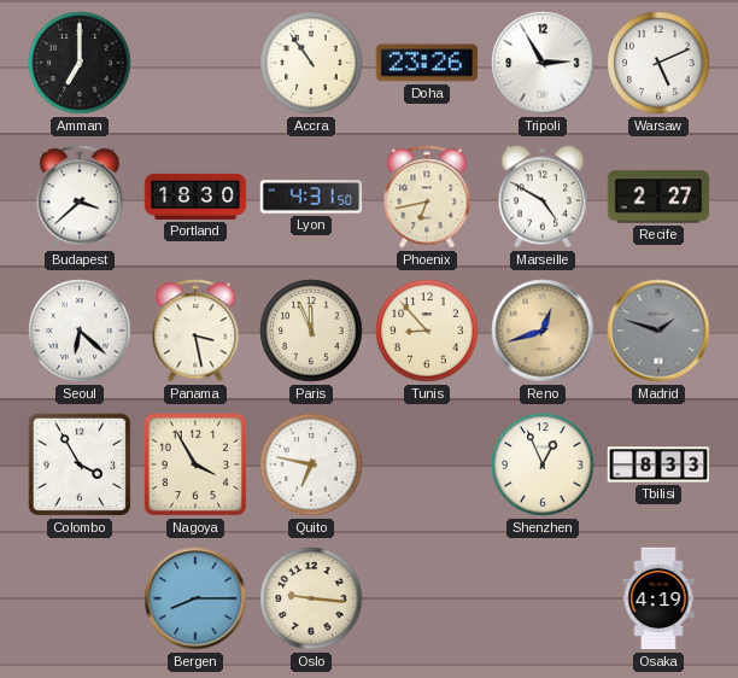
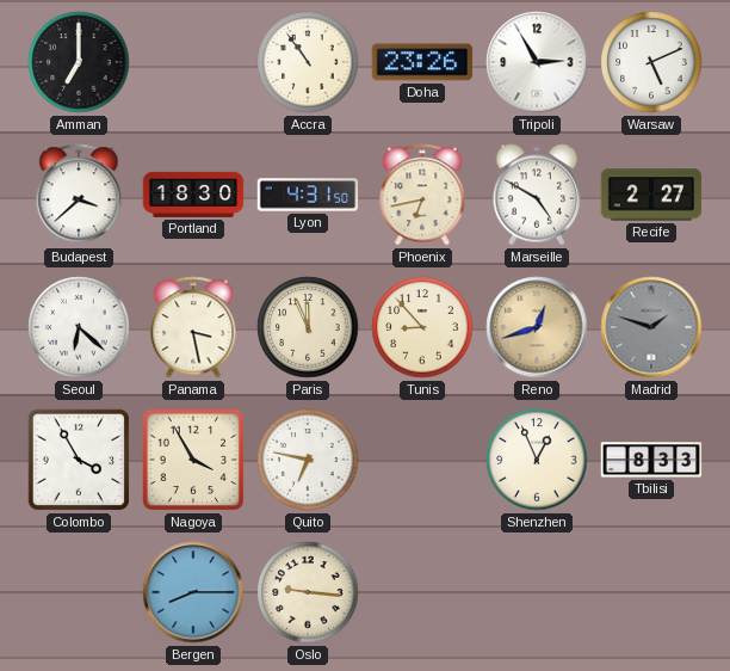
Osaka: 4:19 -> none (658, 598)
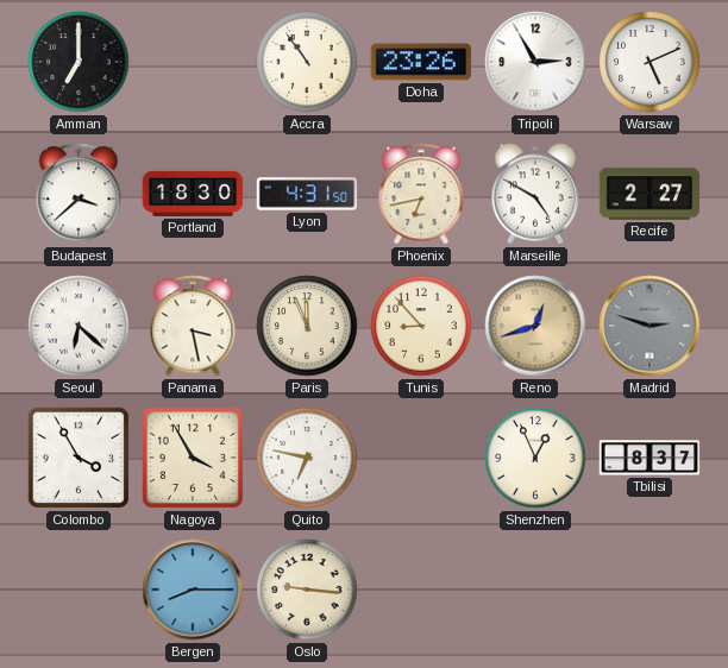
Madrid: 1:48 -> 2:48 (649, 326)
Tbilisi: 8:33 -> 8:37 (649, 458)
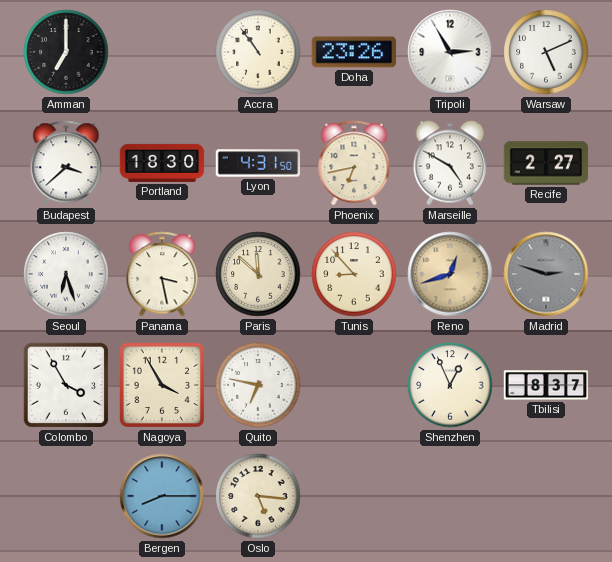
Seoul: 6:22 -> 6:27 (66, 274)
Paris: 11:56 -> 11:52 (258, 274)
Oslo: 9:16 -> 5:16 (258, 496)
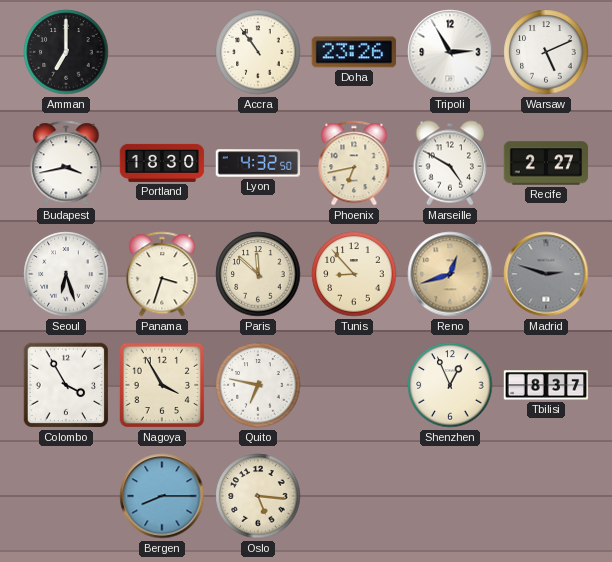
Budapest: 3:38 -> 3:43 (66, 163)
Lyon: 4:31 -> 4:32 (258, 163)
Panama: 3:28 -> 3:33 (162, 274)
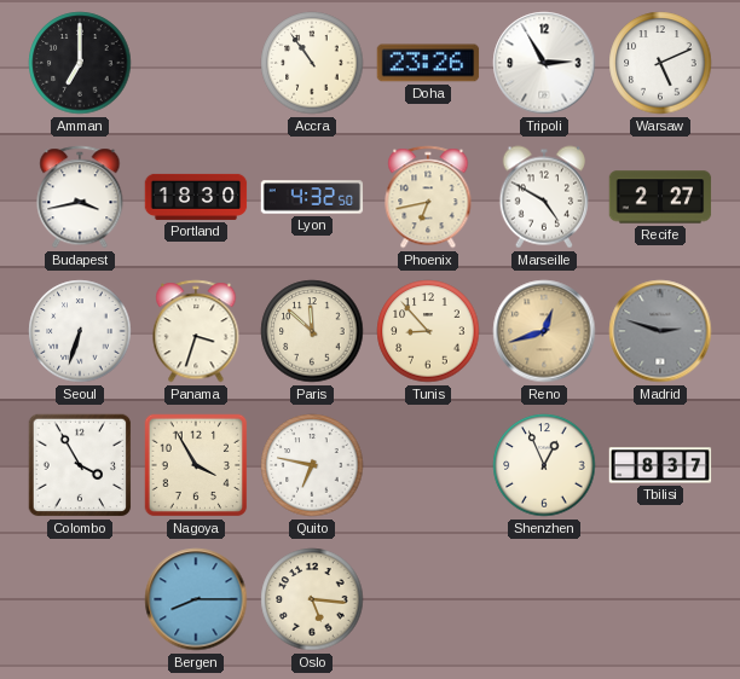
Seoul: 6:27 -> 6:33 (80, 331)
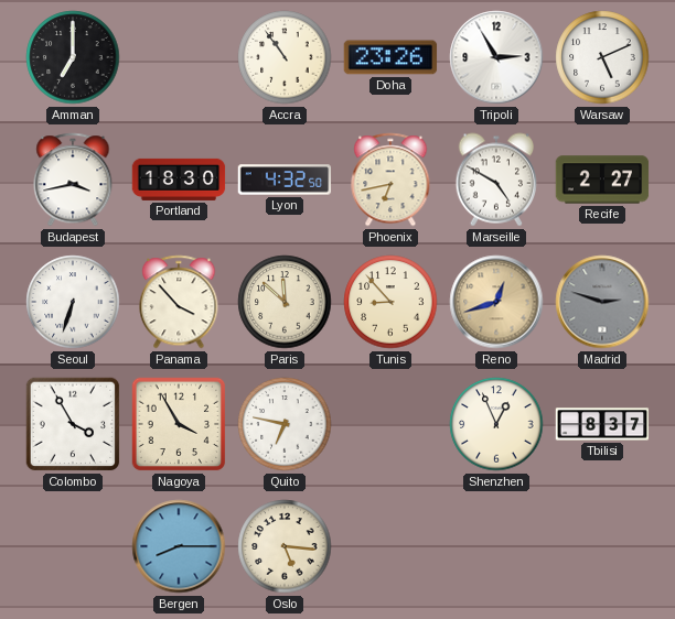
Panama: 3:33 -> 3:53 (179, 302)
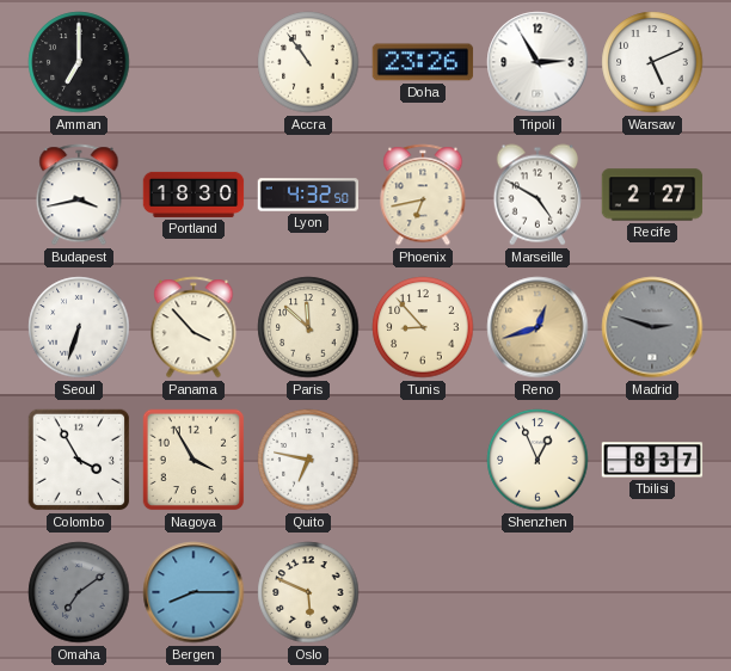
Omaha: none -> 7:09 (79, 592)
Oslo: 5:16 -> 5:49 (308, 592)
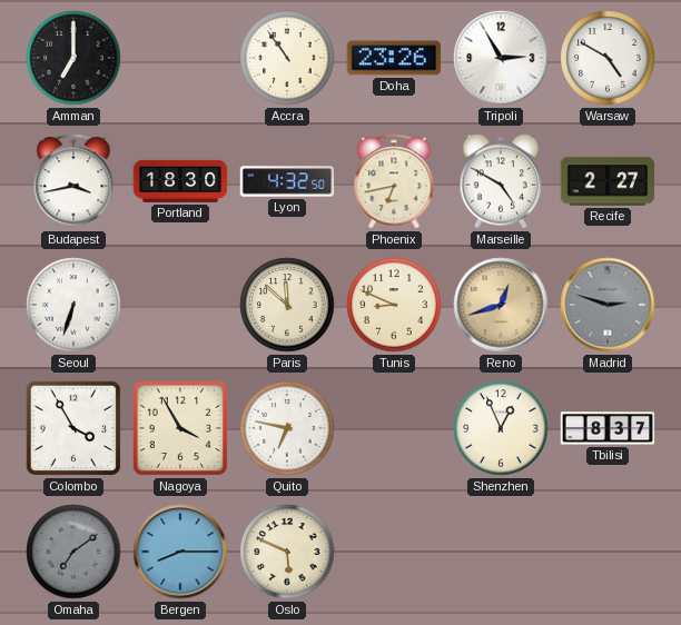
Warsaw: 5:11 -> 4:50 (608, 58)
Panama: 3:53 -> none (193, 327)
Tunis: 8:53 -> 8:49 (394, 305)
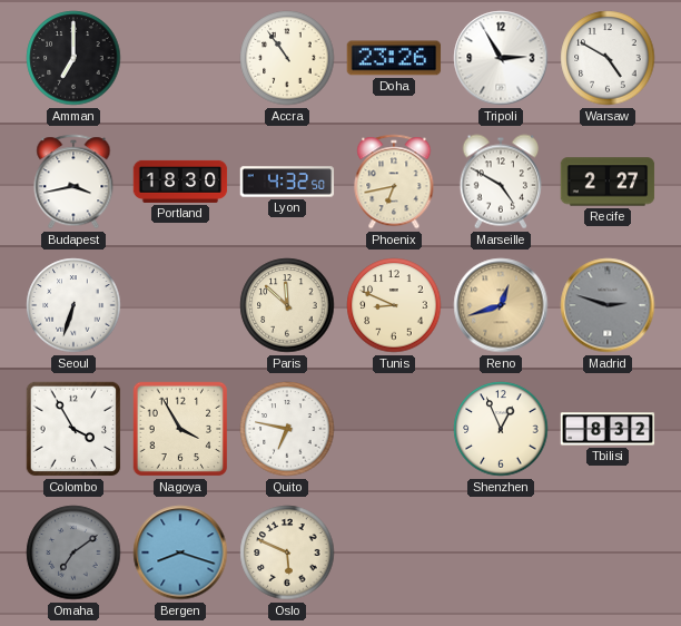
Tbilisi: 8:37 -> 8:32 (608, 429)
Bergen: 8:15 -> 8:18 (180, 552)
